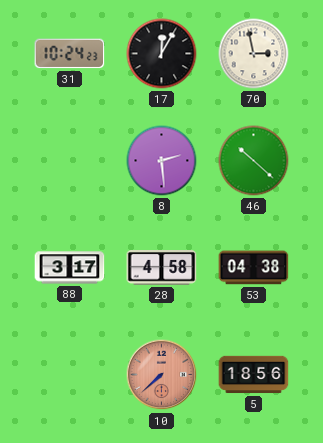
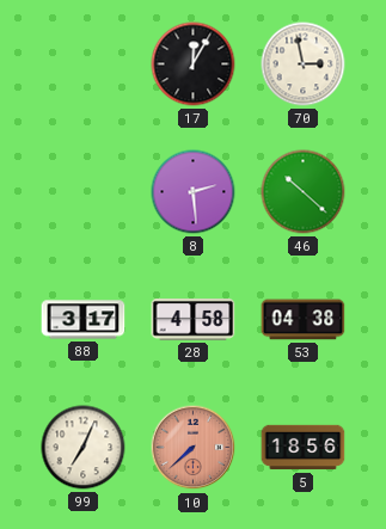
31: 10:24 -> none (70, 54)
99: none -> 7:04 (84, 448)
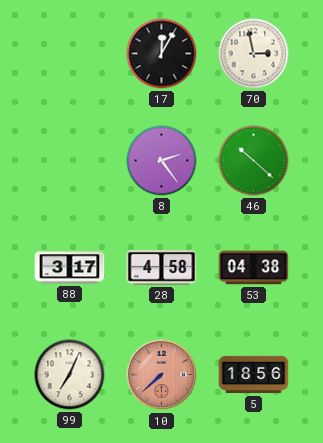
8: 2:29 -> 2:24 (162, 161)
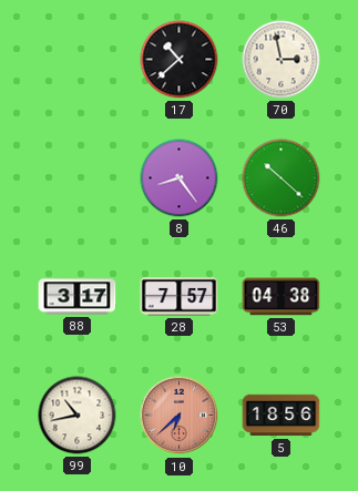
17: 12:05 -> 10:38 (180, 60)
8: 2:24 -> 8:24 (180, 178)
28: 4:58 -> 7:57 (180, 297)
99: 7:04 -> 10:43 (78, 416)
10: 7:38 -> 6:38 (180, 416)
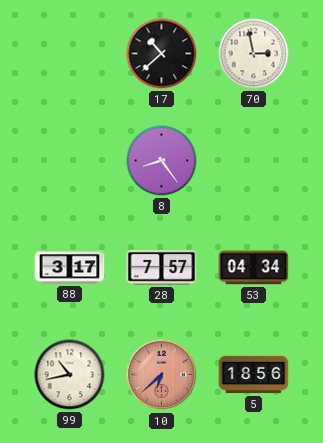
46: 10:22 -> none (282, 178)
53: 04:38 -> 04:34 (254, 268)
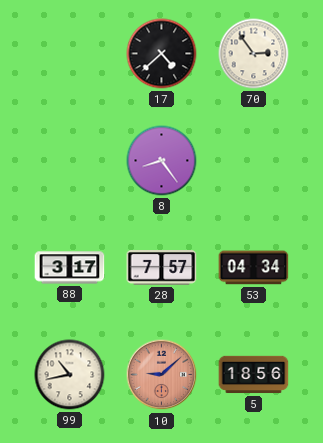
17: 10:38 -> 4:38 (162, 54)
70: 2:58 -> 2:54 (254, 54)
10: 6:38 -> 9:08 (162, 375)
